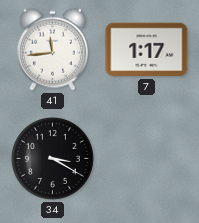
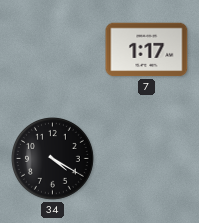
41: 11:44 -> none (52, 49)
34: 3:20 -> 4:20 (53, 159)
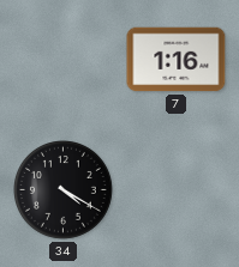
7: 1:17 -> 1:16 (177, 60)
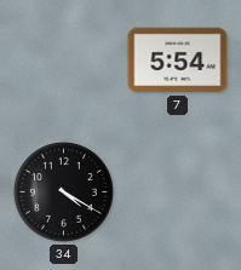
7: 1:16 -> 5:54 (178, 61)
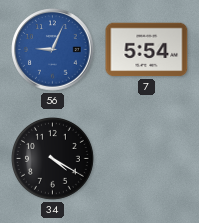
56: none -> 9:04 (53, 50)
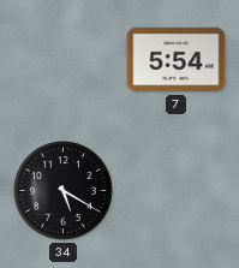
56: 9:04 -> none (53, 50)
34: 4:20 -> 5:20 (64, 191)
